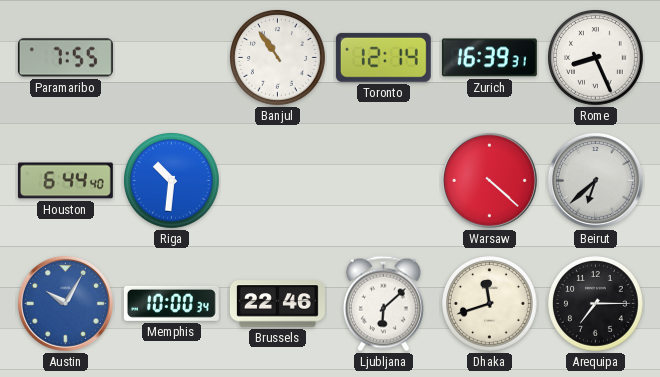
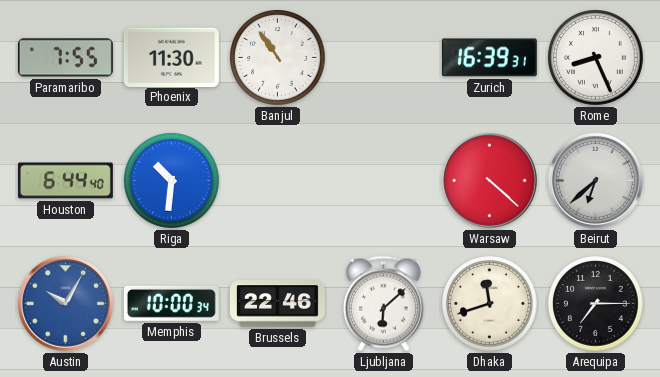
Phoenix: none -> 11:30 (171, 57)
Toronto: 12:14 -> none (383, 57)
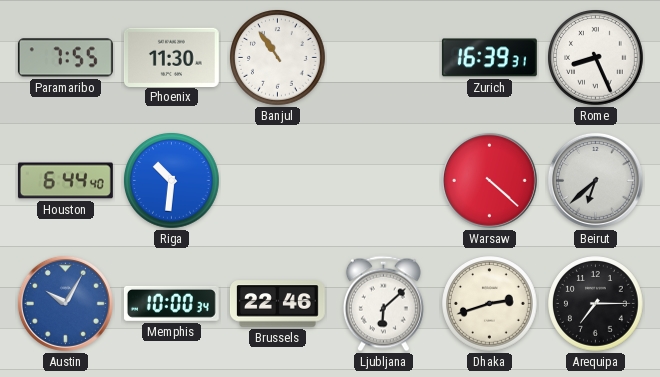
Dhaka: 11:42 -> 2:42 (490, 304)
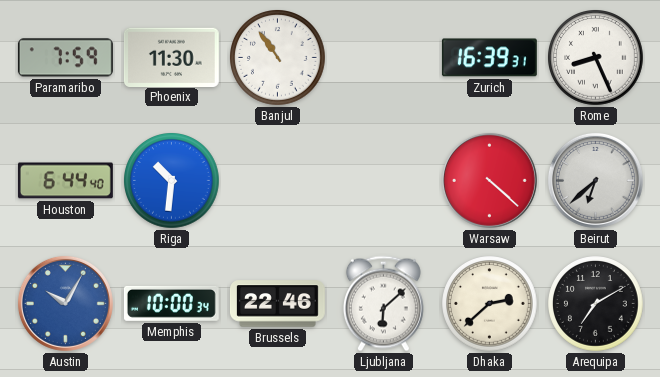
Paramaribo: 7:55 -> 7:59 (65, 58)
Dhaka: 2:42 -> 2:38 (490, 304)
Arequipa: 7:15 -> 7:10 (596, 304)
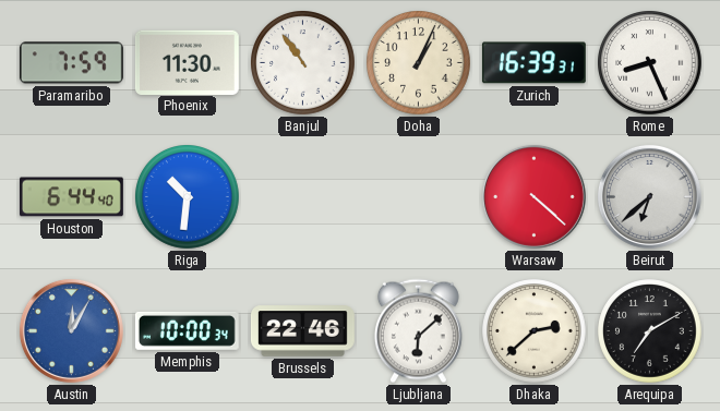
Doha: none -> 1:04 (419, 63)
Austin: 10:05 -> 12:05 (71, 330)
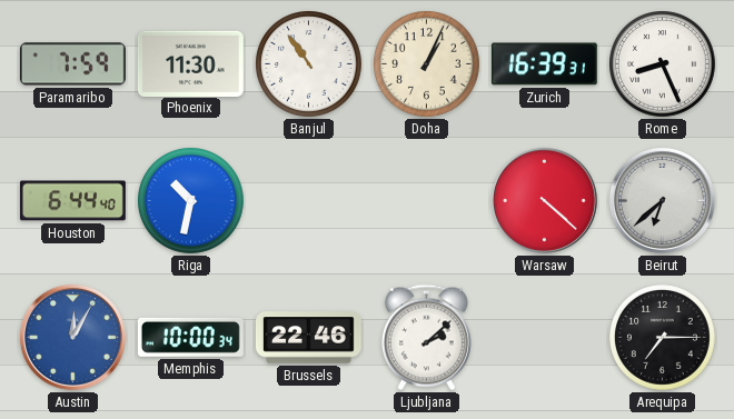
Riga: 10:31 -> 10:32 (191, 201)
Ljubljana: 6:08 -> 2:08 (426, 338)
Dhaka: 2:38 -> none (535, 331)
Arequipa: 7:10 -> 7:15 (663, 338)
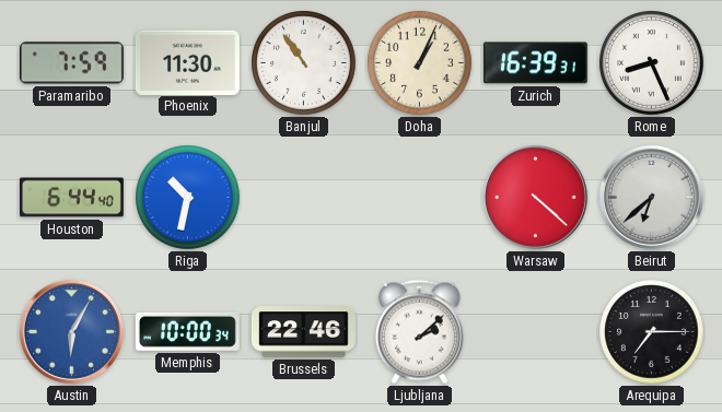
Austin: 12:05 -> 6:05 (71, 331)
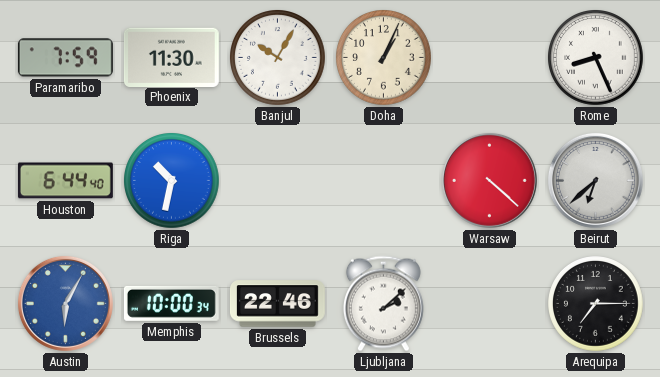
Banjul: 10:54 -> 10:05 (278, 58)
Zurich: 16:39 -> none (535, 63)
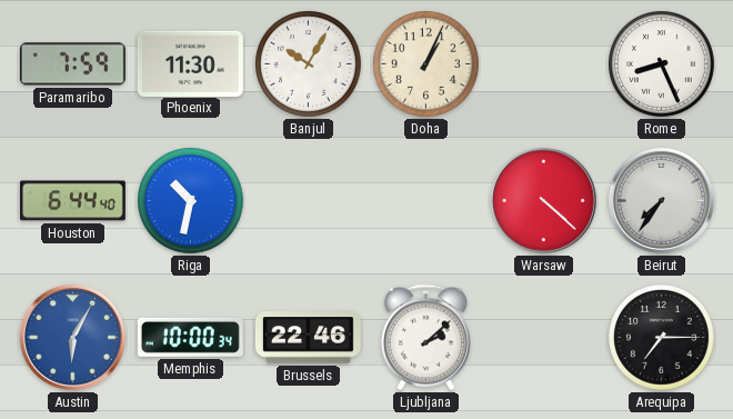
Beirut: 6:38 -> 7:36 (661, 200)
